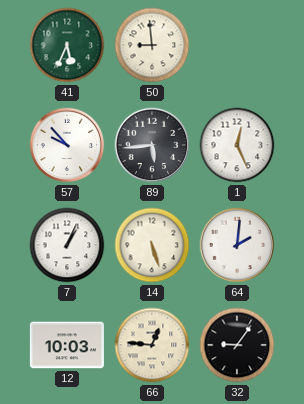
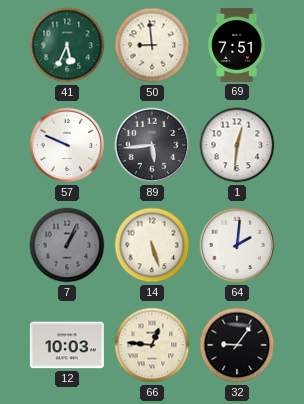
69: none -> 7:51 (236, 45)
57: 9:53 -> 9:49 (67, 145)
1: 12:26 -> 12:31 (237, 145)
7 dial: white -> grey (67, 245)
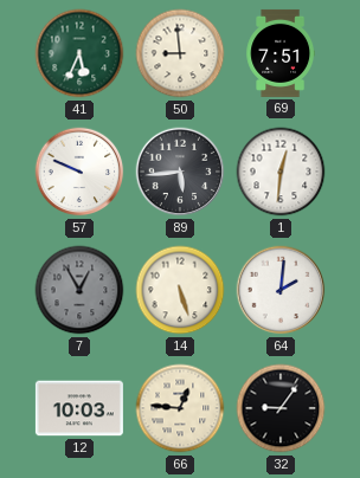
7: 1:04 -> 12:55 (79, 290)
